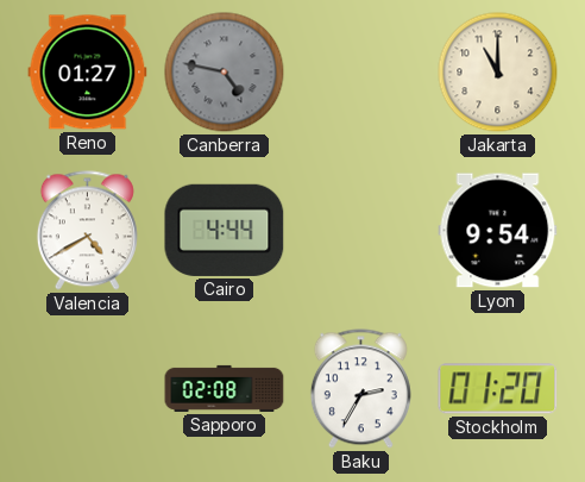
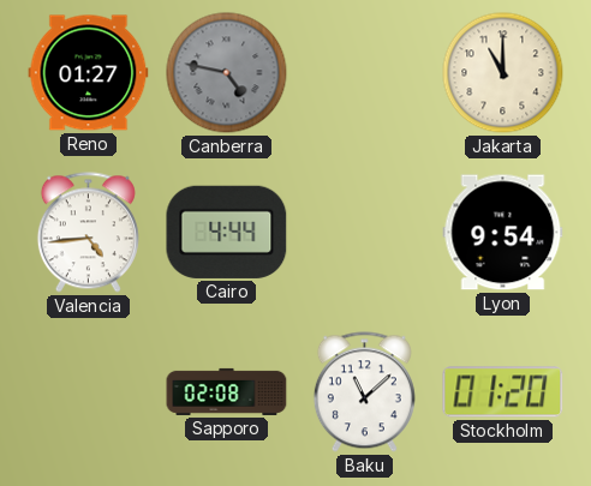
Valencia: 4:40 -> 4:44 (88, 233)
Baku: 2:35 -> 11:08 (364, 392)
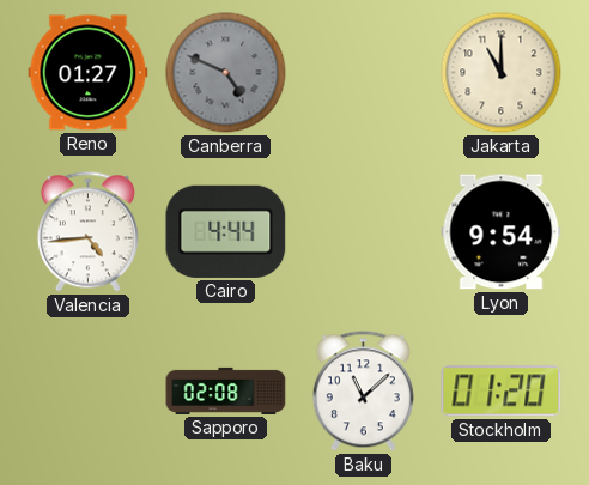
Canberra: 4:47 -> 4:49 (226, 73)
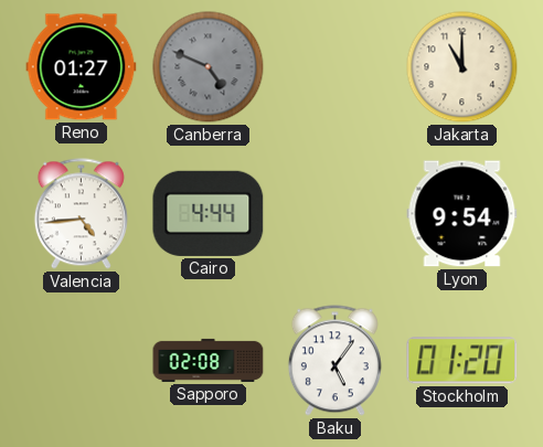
Baku: 11:08 -> 5:06 (334, 361)
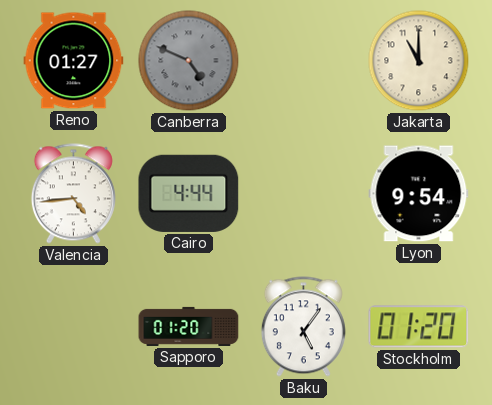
Sapporo: 02:08 -> 01:20 (189, 326)
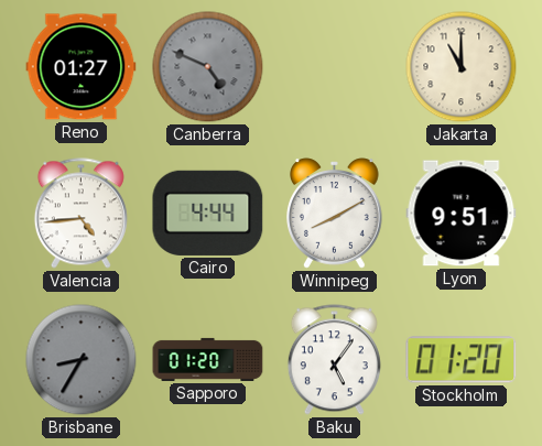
Winnipeg: none -> 8:10 (335, 214)
Lyon: 9:54 -> 9:51 (462, 214)
Brisbane: none -> 8:35 (82, 360)
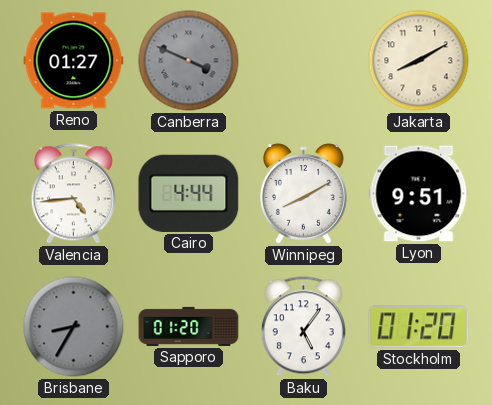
Canberra: 4:49 -> 3:49 (189, 61)
Jakarta: 11:00 -> 8:10 (419, 61)
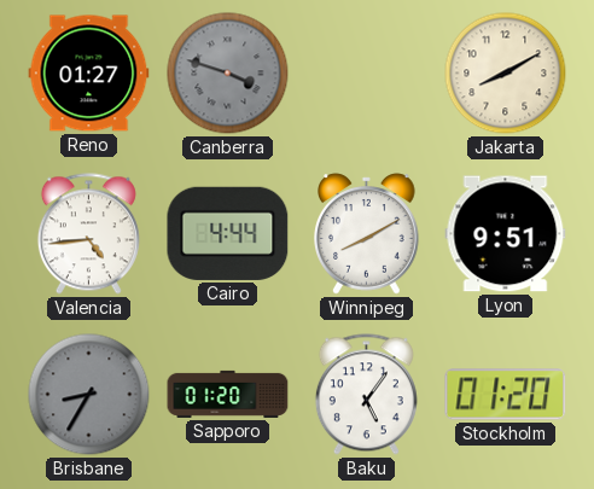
Canberra: 3:49 -> 3:48 (228, 74)
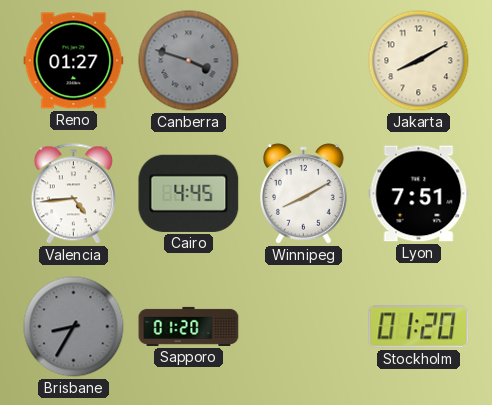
Cairo: 4:44 -> 4:45 (189, 193)
Lyon: 9:51 -> 7:51 (419, 194)
Baku: 5:06 -> none (366, 395)
